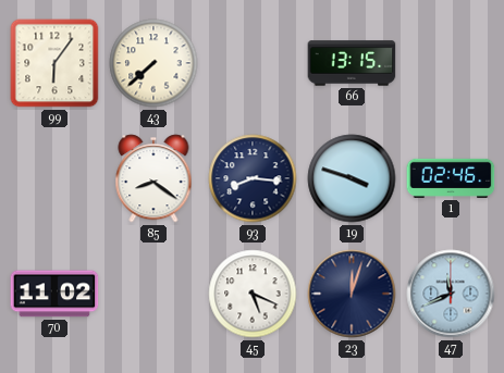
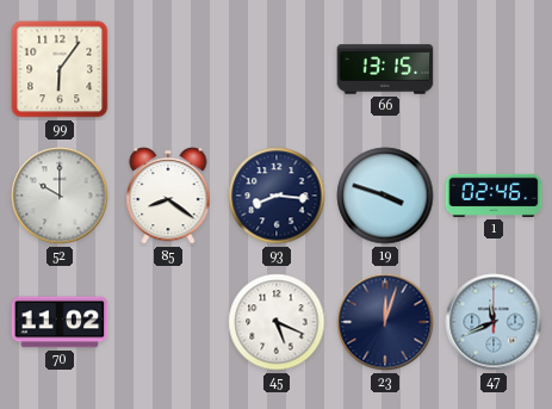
43: 7:38 -> none (153, 63)
52: none -> 10:00 (60, 196)
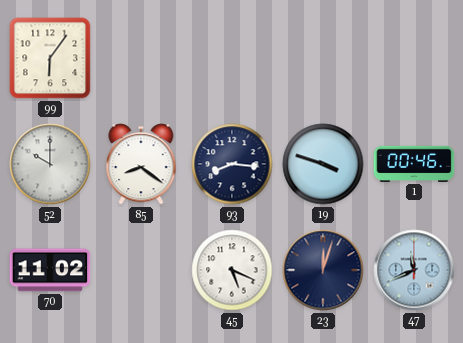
66: 13:15 -> none (385, 69)
1: 02:46 -> 00:46 (414, 164)
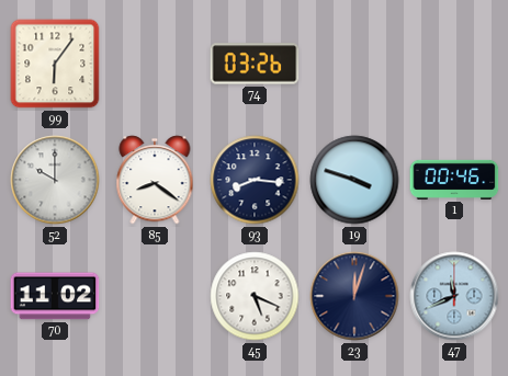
74: none -> 03:26 (255, 64)
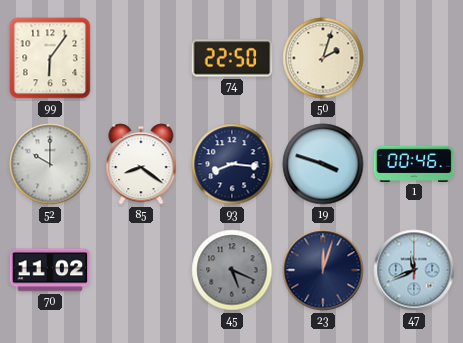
74: 03:26 -> 22:50 (232, 58)
50: none -> 2:03 (323, 58)
45 dial: white -> grey (232, 270)
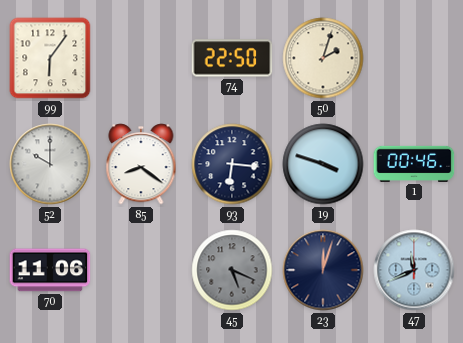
93: 8:16 -> 6:16 (232, 164)
70: 11:02 -> 11:06 (50, 270)
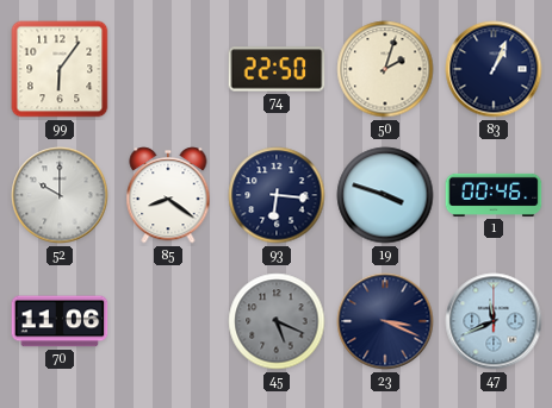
83: none -> 1:04 (494, 69)
23: 12:03 -> 3:19 (385, 321)
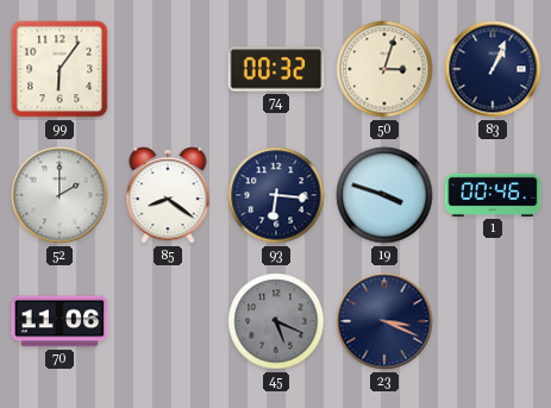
74: 22:50 -> 00:32 (276, 69)
50: 2:03 -> 3:03 (384, 69)
52: 10:00 -> 2:00 (60, 195)
47: 11:41 -> none (494, 321)
